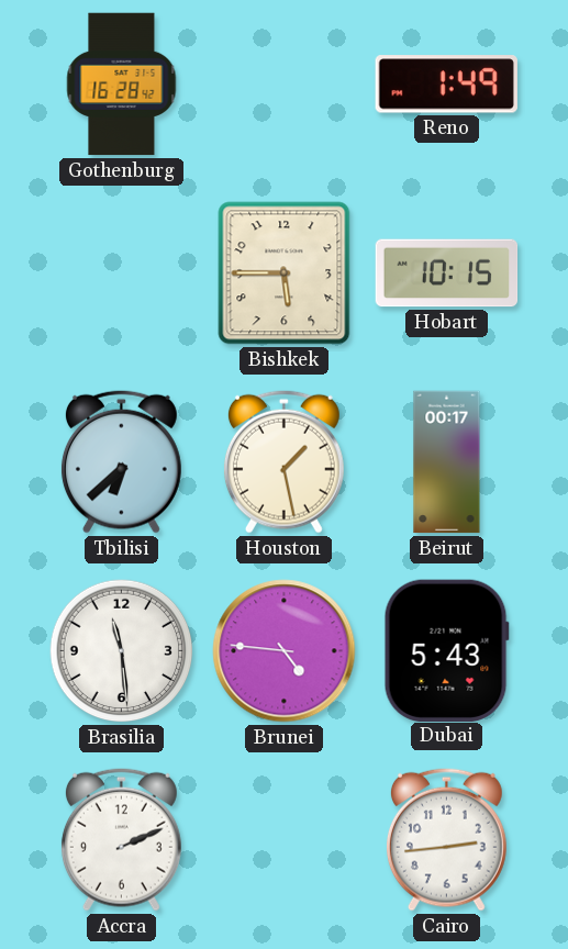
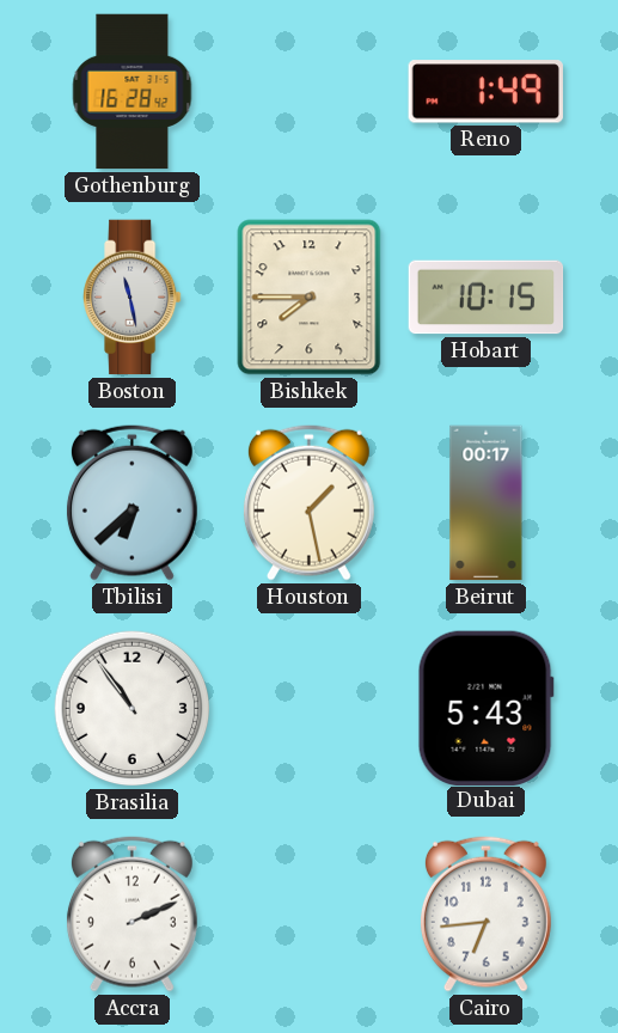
Boston: none -> 11:28 (133, 298)
Bishkek: 5:45 -> 7:45 (310, 298)
Brasilia: 11:29 -> 10:54 (133, 709)
Brunei: 4:46 -> none (285, 651)
Cairo: 2:44 -> 6:44 (485, 913)
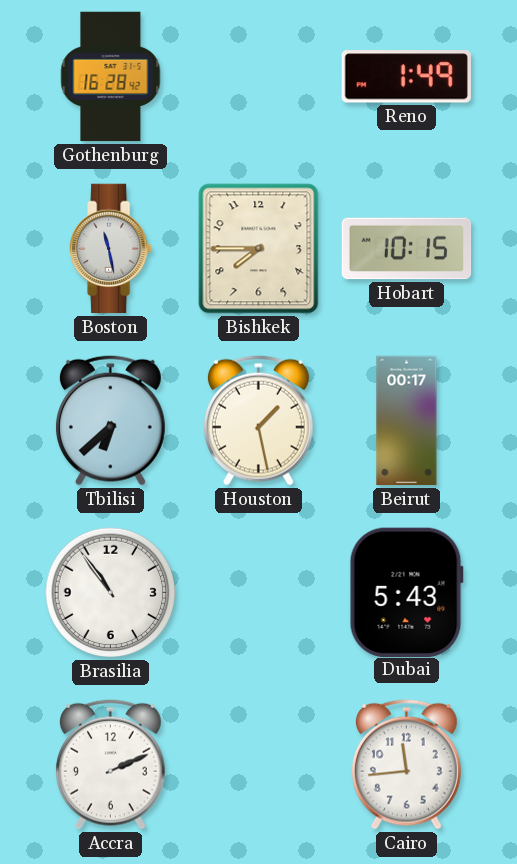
Cairo: 6:44 -> 11:44 (406, 764)
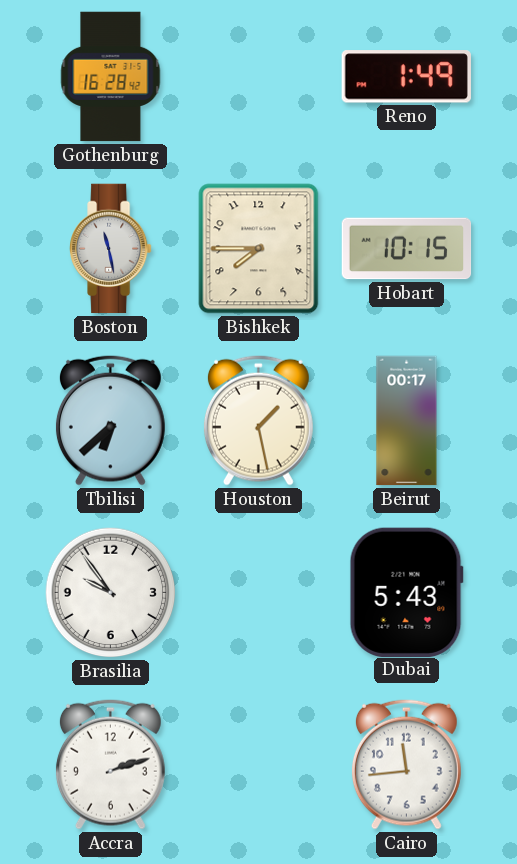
Brasilia: 10:54 -> 9:54 (111, 593)
Accra: 2:11 -> 2:12 (110, 764)
